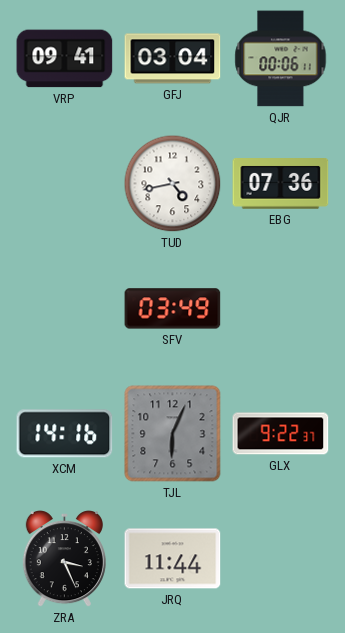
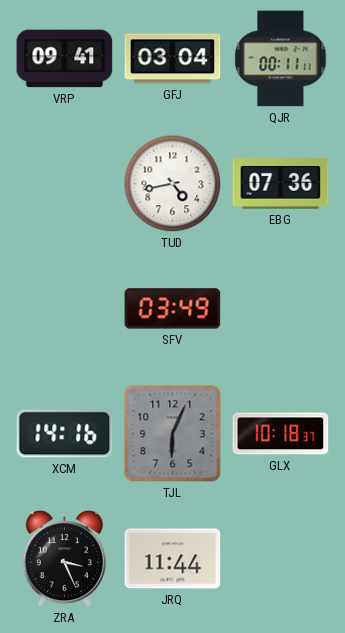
QJR: 00:06 -> 00:11 (281, 59)
GLX: 9:22 -> 10:18 (281, 434)
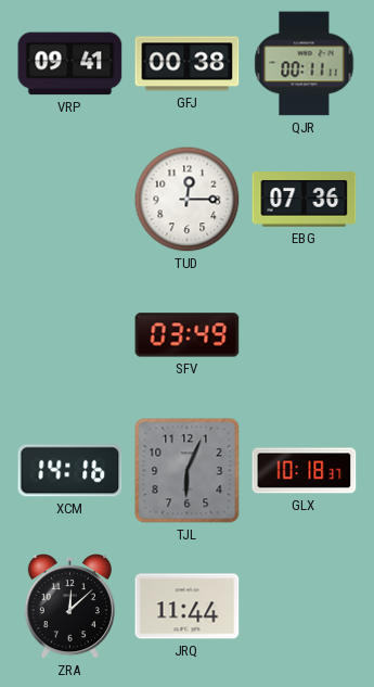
GFJ: 03:04 -> 00:38 (188, 64)
TUD: 4:43 -> 12:15 (188, 200)
ZRA: 3:26 -> 12:08 (69, 607)
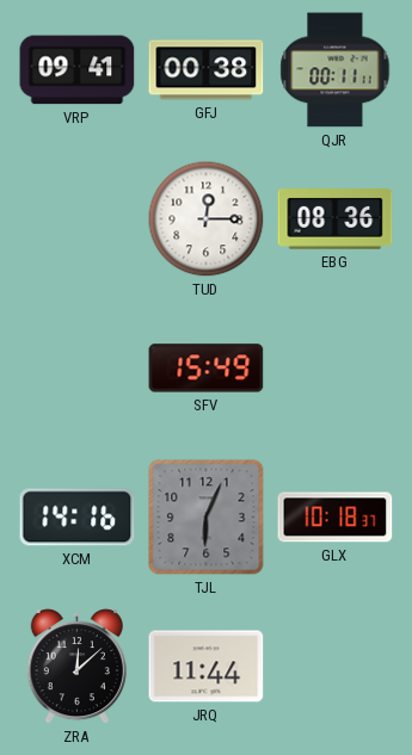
EBG: 07:36 -> 08:36 (336, 219)
SFV: 03:49 -> 15:49 (207, 369)
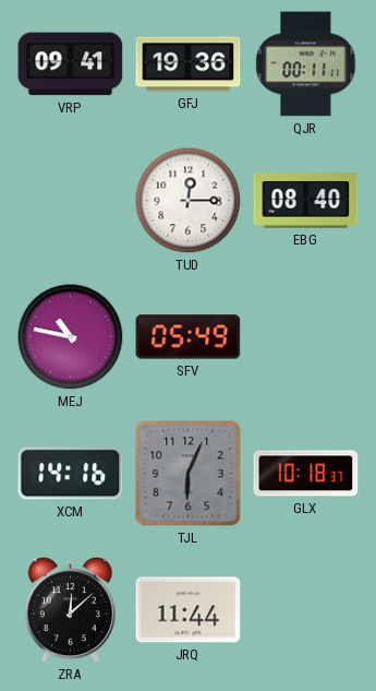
GFJ: 00:38 -> 19:36 (189, 64)
EBG: 08:36 -> 08:40 (306, 201)
MEJ: none -> 10:47 (71, 337)
SFV: 15:49 -> 05:49 (189, 337)
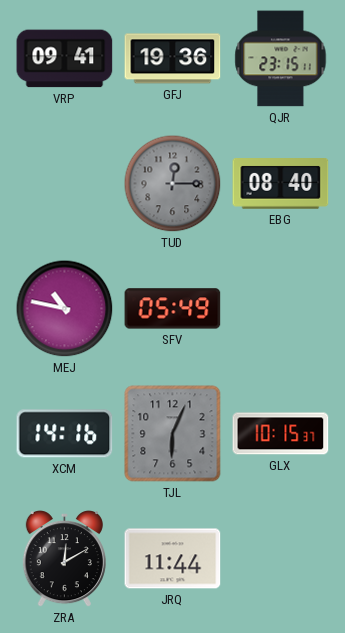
QJR: 00:11 -> 23:15 (281, 59)
TUD dial: white -> grey (173, 184)
GLX: 10:18 -> 10:15 (281, 434)
ZRA: 12:08 -> 12:10 (64, 559)
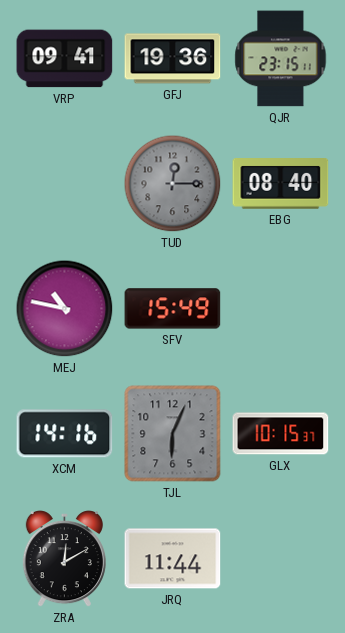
SFV: 05:49 -> 15:49 (173, 309)
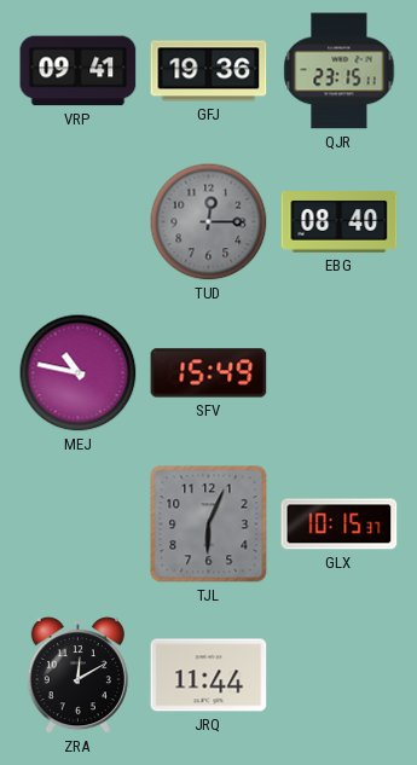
XCM: 14:16 -> none (65, 434)
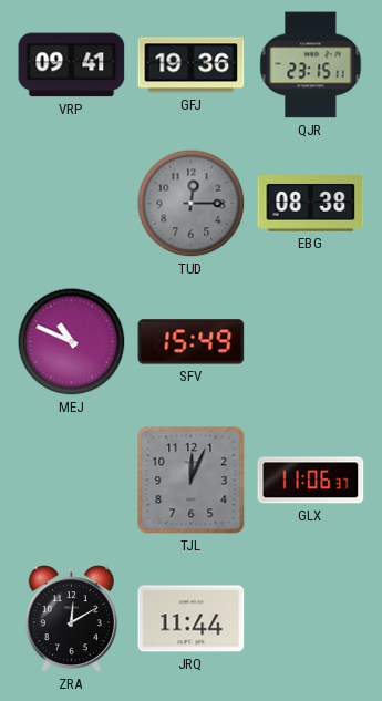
EBG: 08:40 -> 08:38 (311, 204)
MEJ: 10:47 -> 10:49 (72, 342)
TJL: 6:04 -> 12:04 (192, 481)
GLX: 10:15 -> 11:06 (311, 481)
